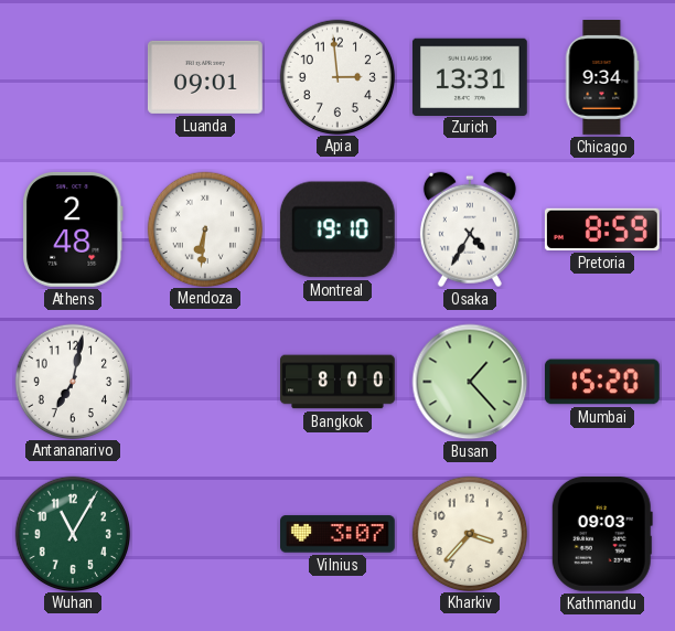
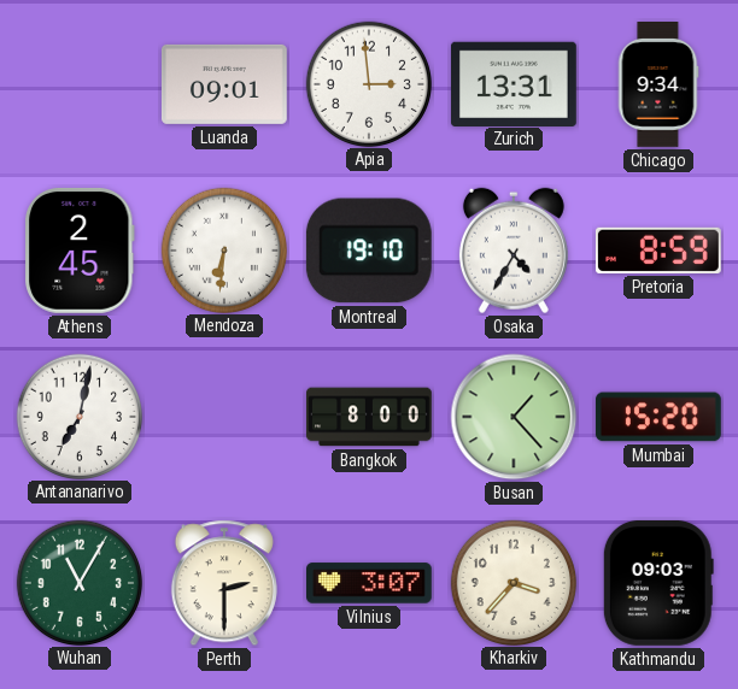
Athens: 2:48 -> 2:45 (80, 251)
Perth: none -> 2:30 (224, 583)
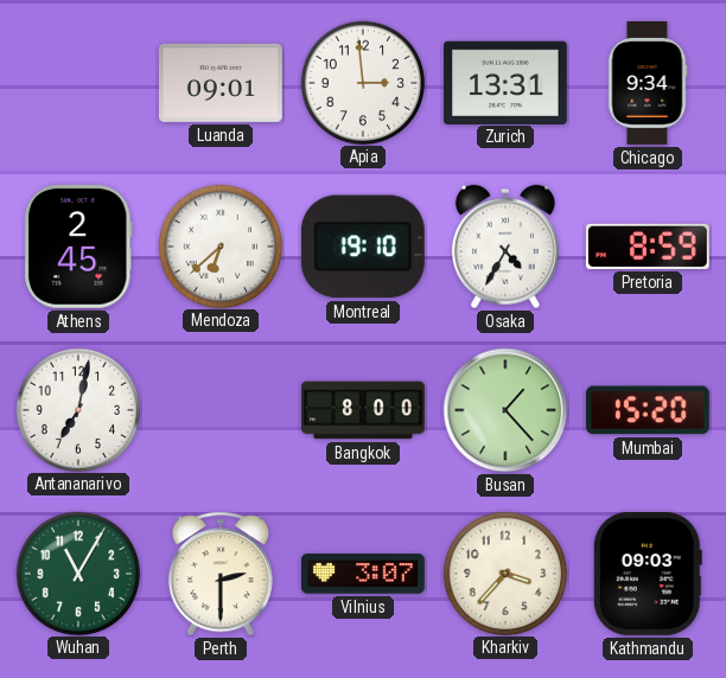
Mendoza: 6:31 -> 6:38 (219, 245)
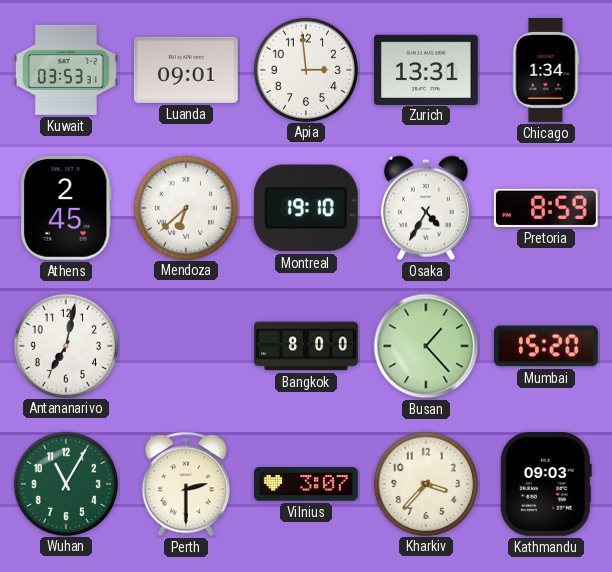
Kuwait: none -> 03:53 (67, 70)
Chicago: 9:34 -> 1:34 (546, 71)
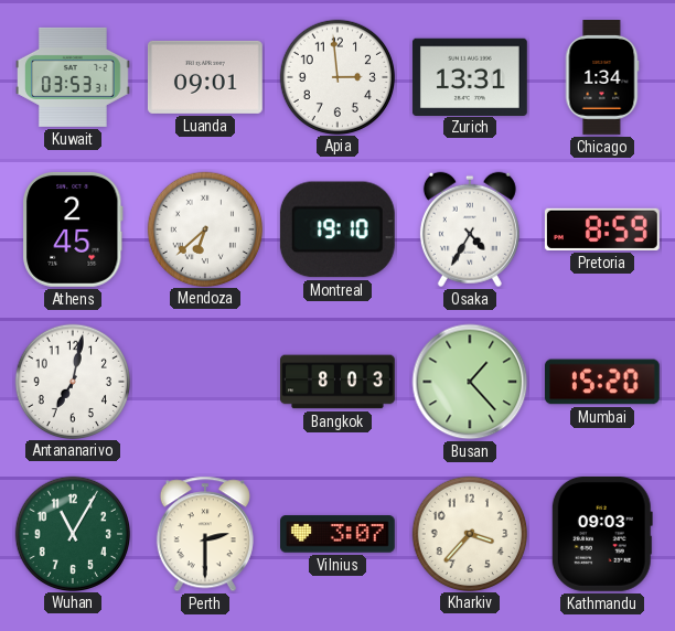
Bangkok: 8:00 -> 8:03 (339, 382)
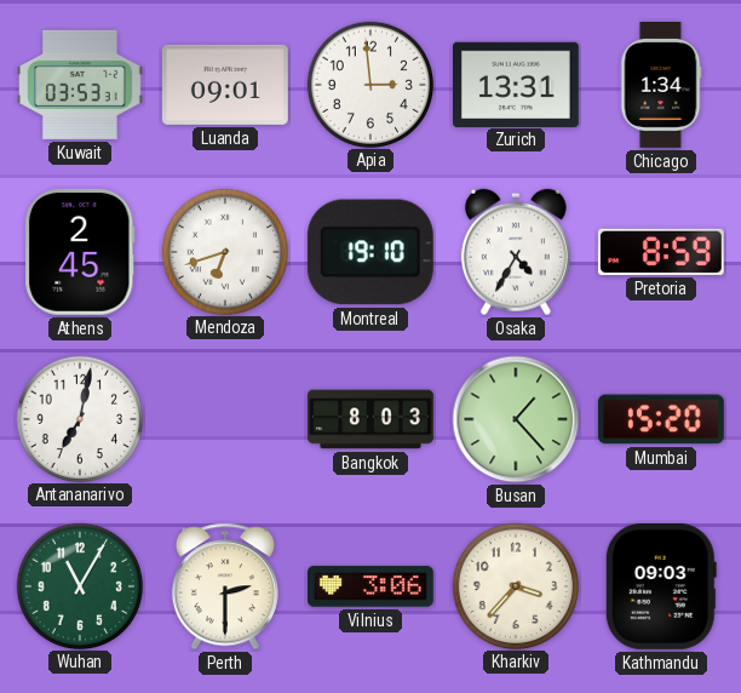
Mendoza: 6:38 -> 6:42 (224, 251)
Vilnius: 3:07 -> 3:06 (372, 586)
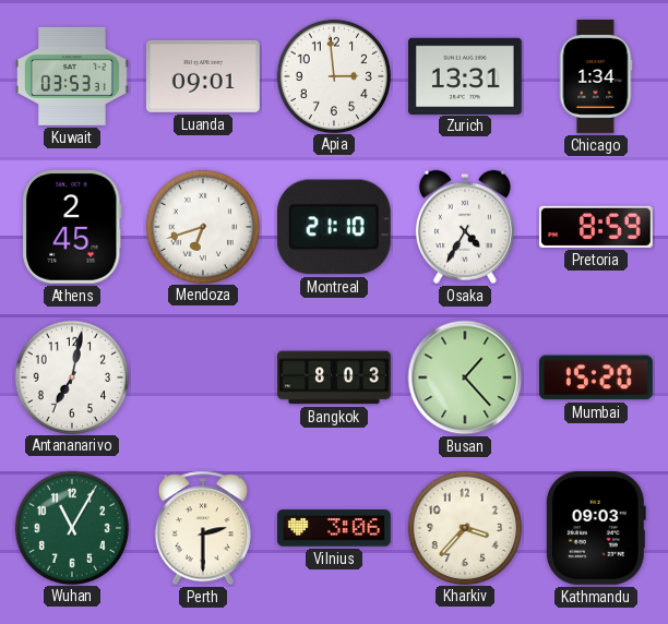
Montreal: 19:10 -> 21:10 (334, 227)
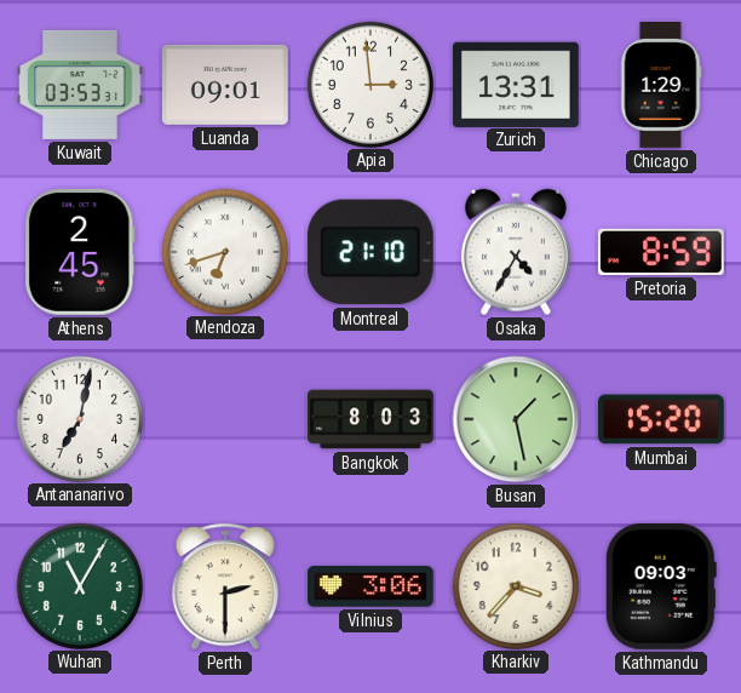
Chicago: 1:34 -> 1:29 (661, 86)
Busan: 1:23 -> 1:28 (516, 419)
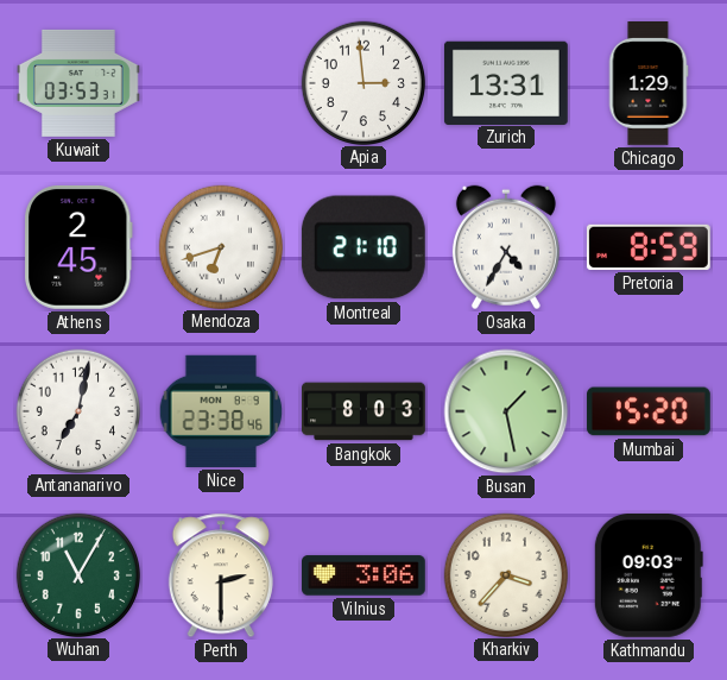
Luanda: 09:01 -> none (225, 85)
Nice: none -> 23:38 (221, 411)
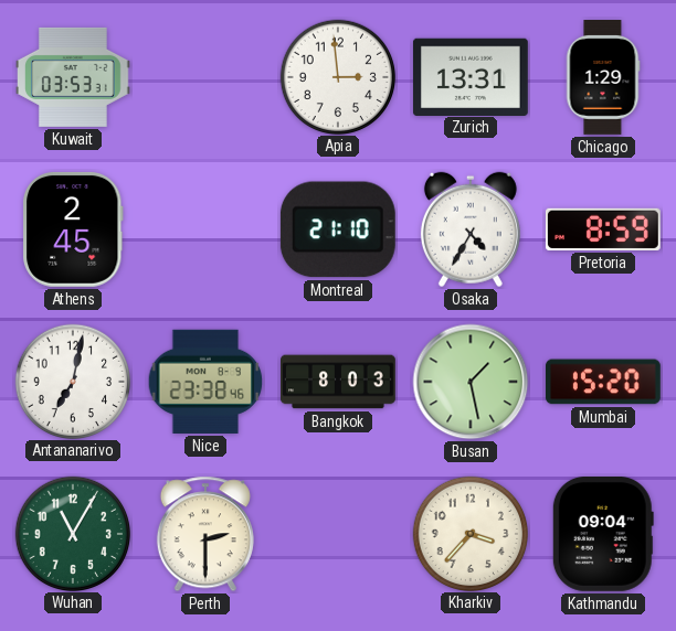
Mendoza: 6:42 -> none (220, 246)
Vilnius: 3:06 -> none (365, 575)
Kathmandu: 09:03 -> 09:04 (603, 534)
